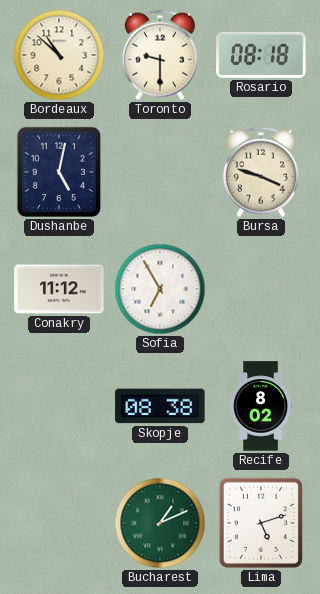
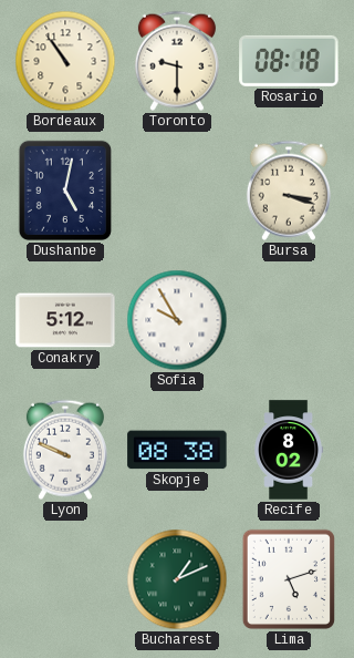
Bordeaux: 10:52 -> 10:54 (65, 61)
Bursa: 3:48 -> 3:18 (289, 191)
Conakry: 11:12 -> 5:12 (65, 320)
Sofia: 6:55 -> 9:55 (177, 320)
Lyon: none -> 9:49 (65, 450)
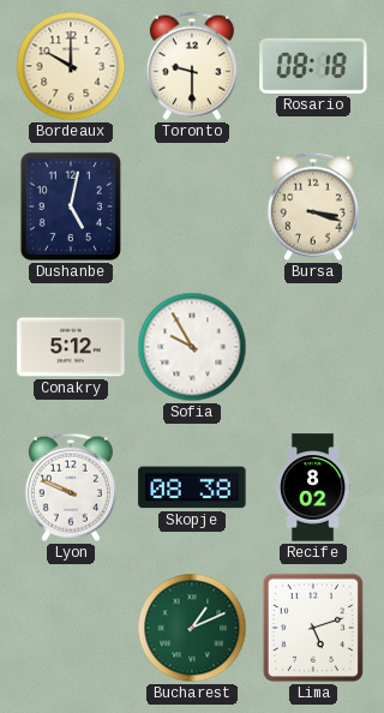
Bordeaux: 10:54 -> 10:00 (71, 66)
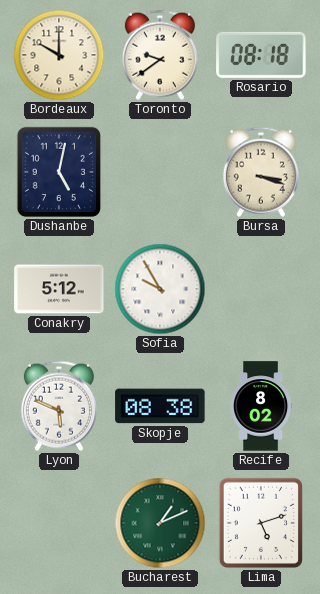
Toronto: 9:30 -> 9:39 (160, 55)
Lyon: 9:49 -> 5:49 (59, 406)
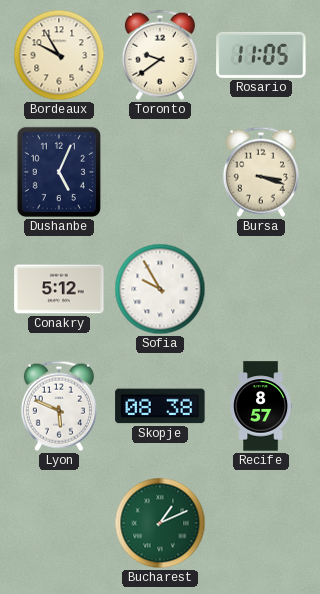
Bordeaux: 10:00 -> 9:55 (59, 55)
Rosario: 08:18 -> 11:05 (261, 55)
Dushanbe: 5:02 -> 5:04 (59, 172)
Recife: 8:02 -> 8:57 (261, 406)
Lima: 5:12 -> none (261, 523)
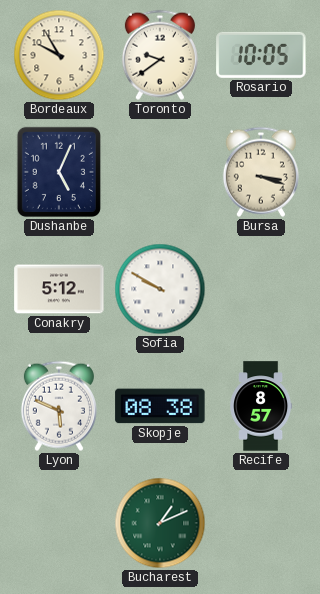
Rosario: 11:05 -> 10:05 (261, 55)
Sofia: 9:55 -> 9:50 (160, 289)
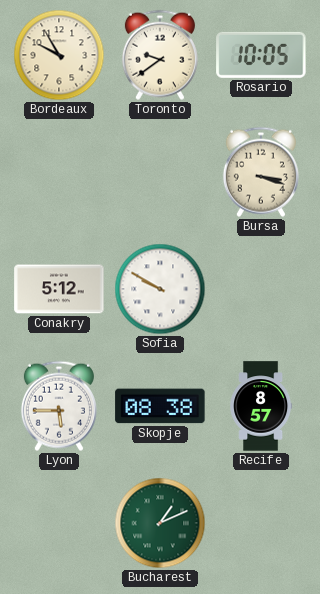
Dushanbe: 5:04 -> none (59, 172)
Lyon: 5:49 -> 5:45 (59, 406)
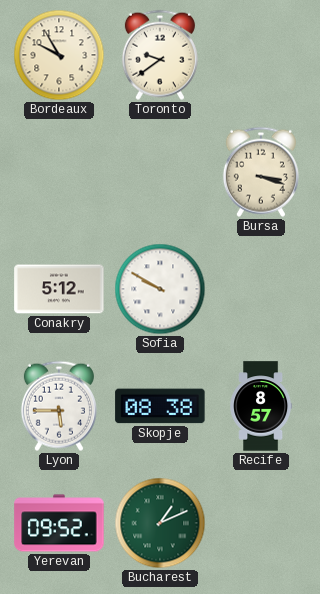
Rosario: 10:05 -> none (261, 55)
Yerevan: none -> 09:52 (59, 523)
